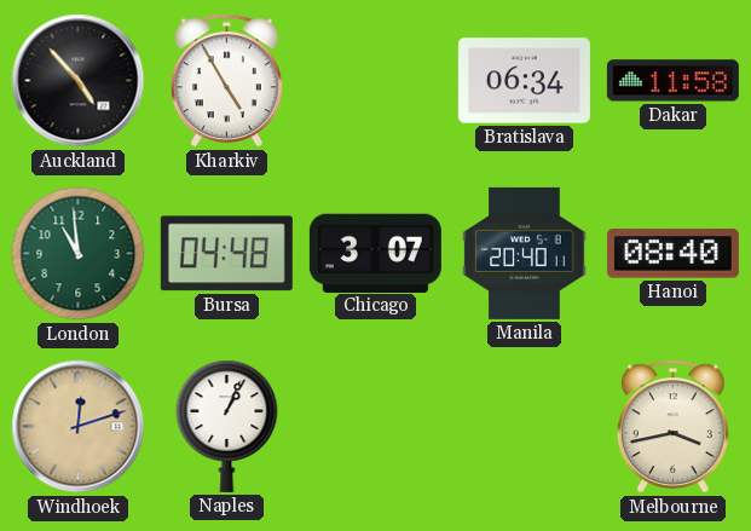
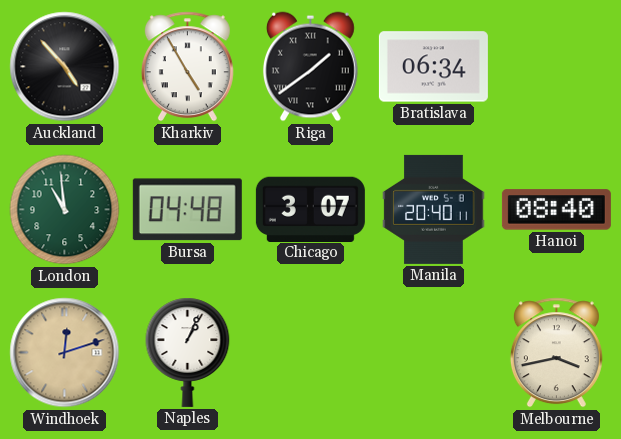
Riga: none -> 1:39 (310, 67)
Dakar: 11:58 -> none (672, 81)
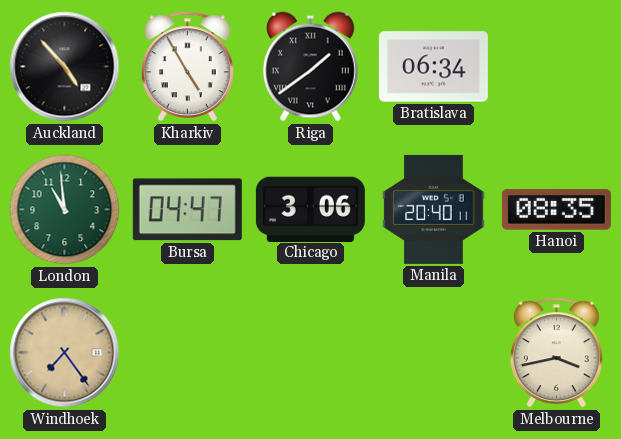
Bursa: 04:48 -> 04:47 (187, 210)
Chicago: 3:07 -> 3:06 (310, 209)
Hanoi: 08:40 -> 08:35 (556, 210)
Windhoek: 12:12 -> 7:24 (65, 353)
Naples: 1:04 -> none (188, 352)
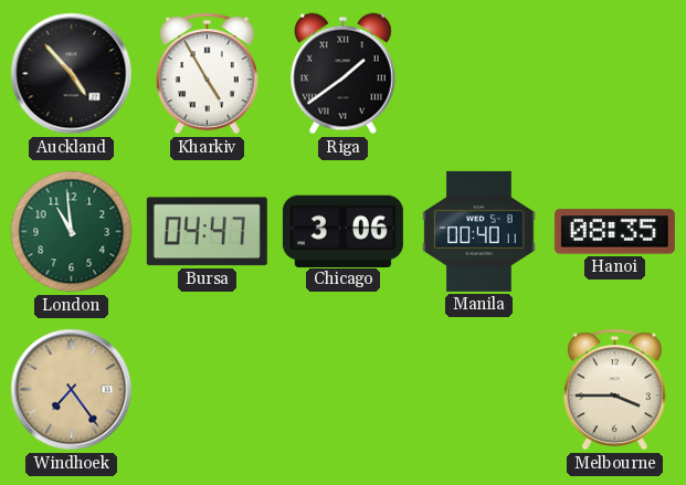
Bratislava: 06:34 -> none (433, 67)
Manila: 20:40 -> 00:40 (479, 231)
Melbourne: 3:43 -> 3:45 (614, 390)
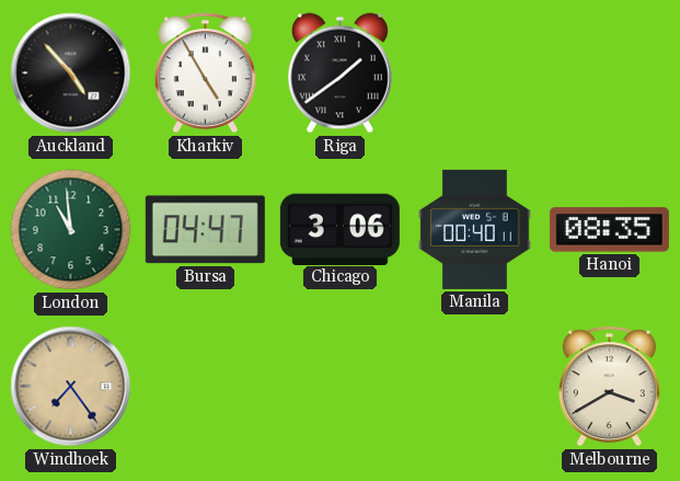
Melbourne: 3:45 -> 3:40 (609, 387)
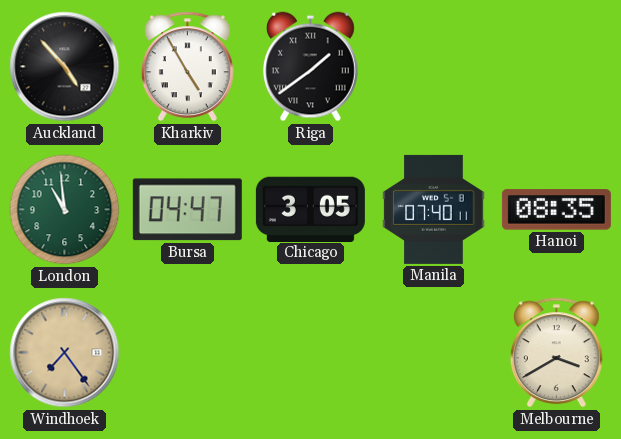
Chicago: 3:06 -> 3:05 (310, 209)
Manila: 00:40 -> 07:40 (434, 209)
